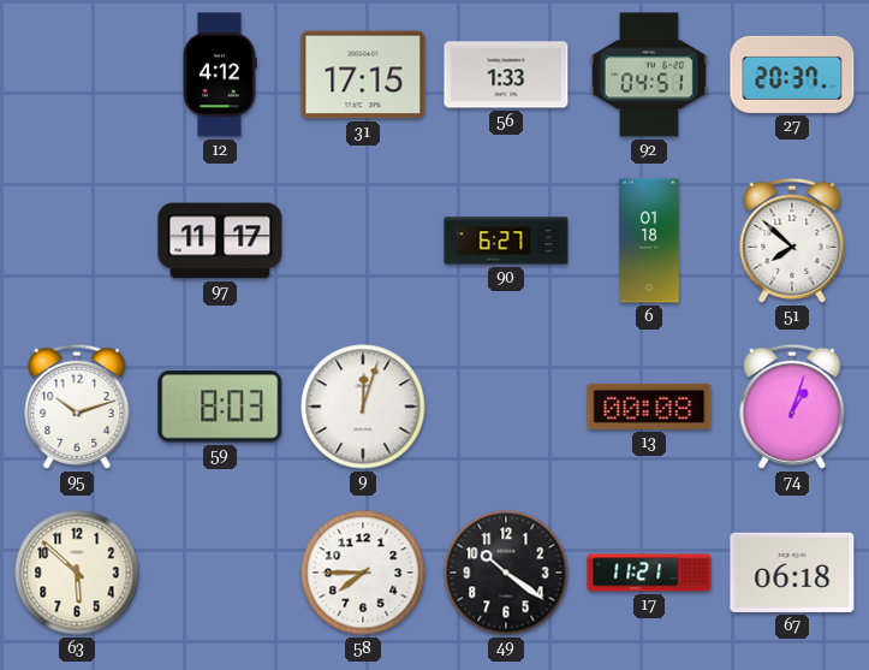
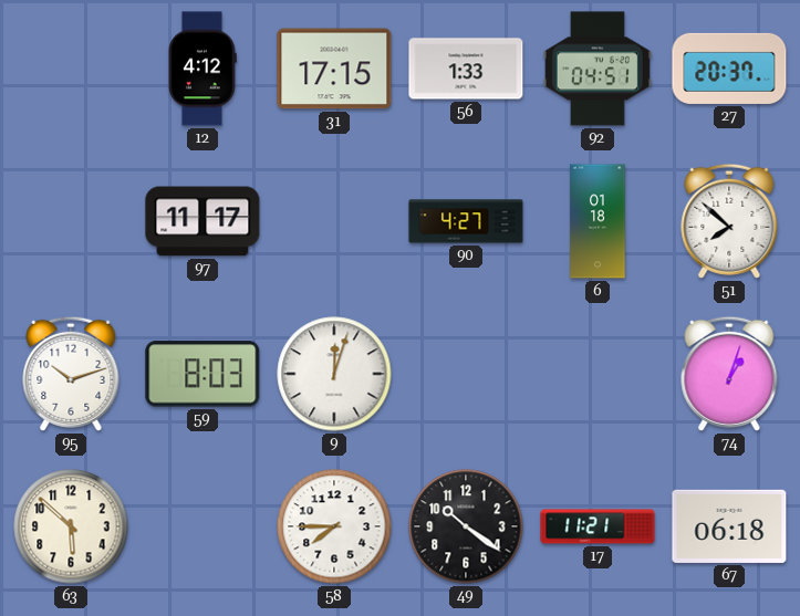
90: 6:27 -> 4:27 (466, 221)
13: 00:08 -> none (649, 407)
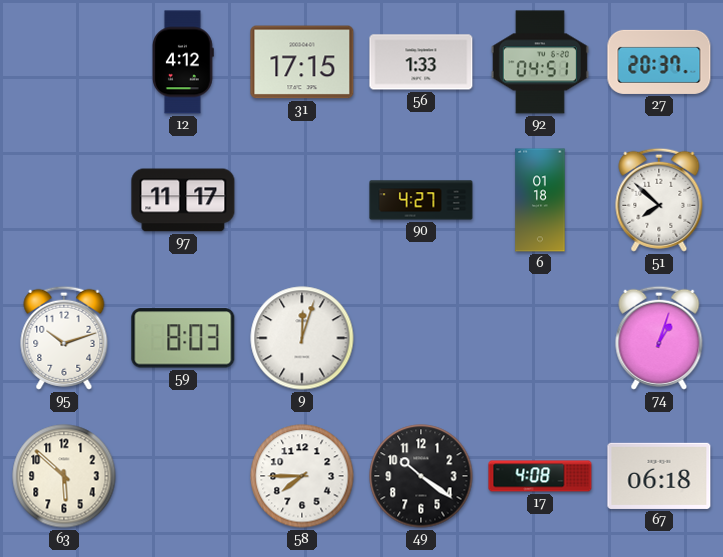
17: 11:21 -> 4:08 (540, 476)
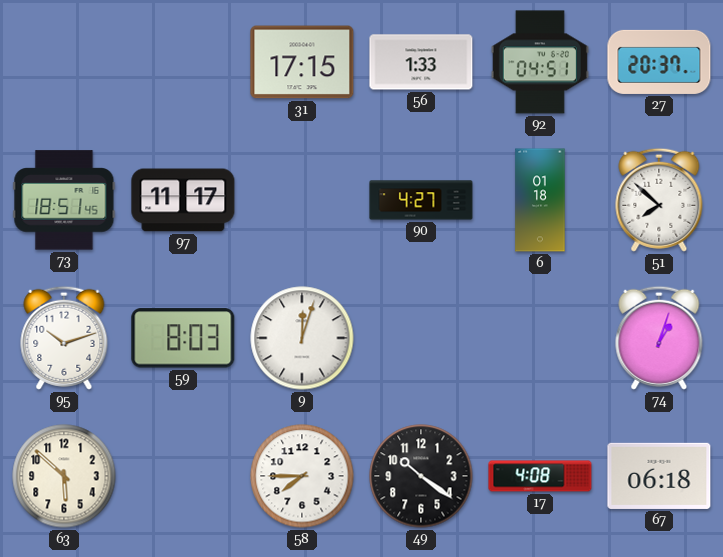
12: 4:12 -> none (183, 62)
73: none -> 18:51 (64, 200)
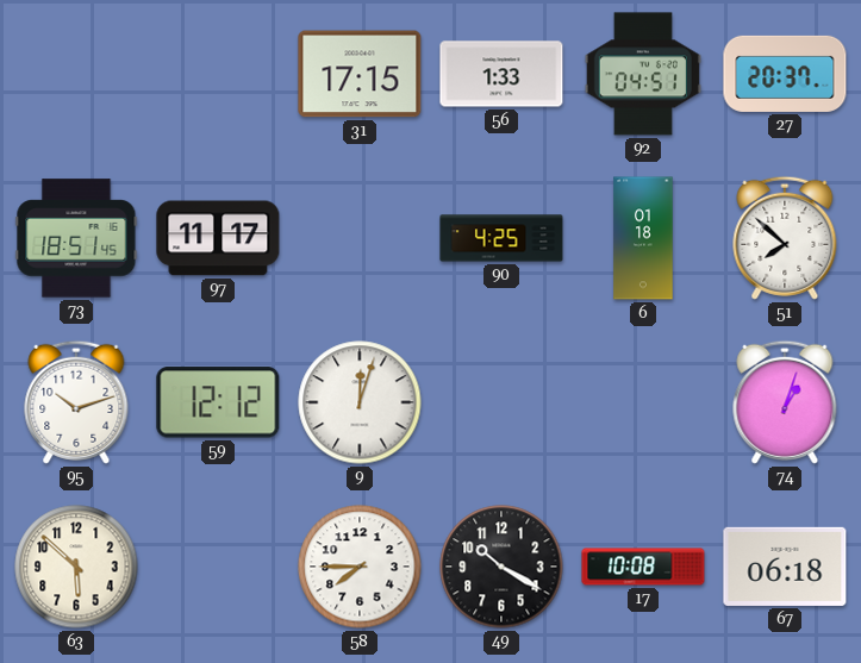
90: 4:27 -> 4:25 (501, 238)
59: 8:03 -> 12:12 (218, 402)
49: 10:21 -> 10:20 (501, 567)
17: 4:08 -> 10:08 (643, 567)
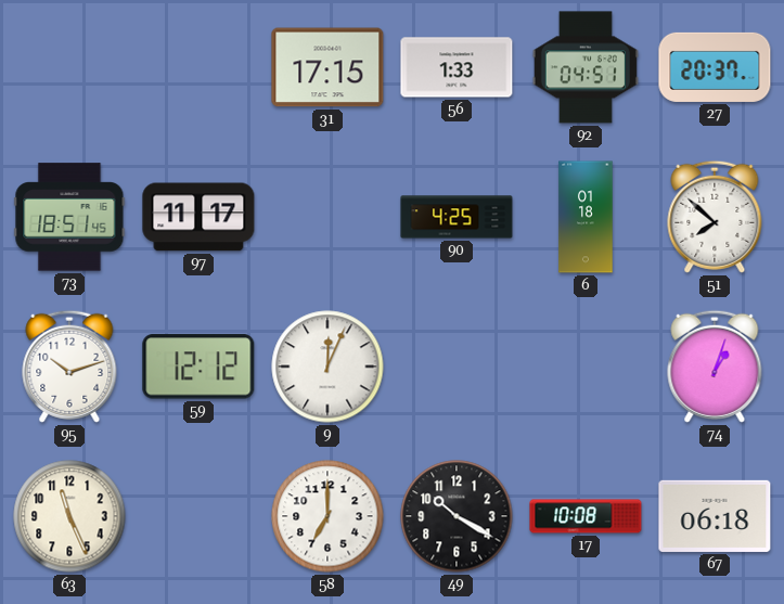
9: 12:03 -> 12:04 (327, 367)
63: 5:52 -> 11:26 (69, 516)
58: 7:45 -> 7:00 (327, 516)
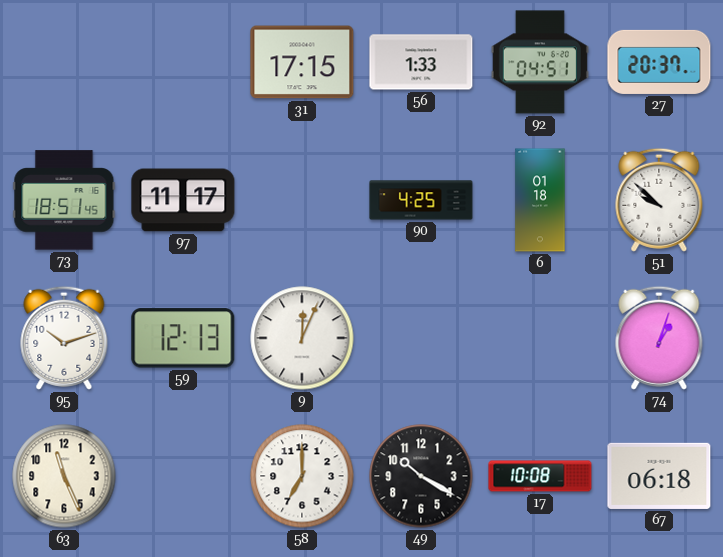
51: 7:52 -> 9:52 (659, 200)
59: 12:12 -> 12:13 (183, 338)
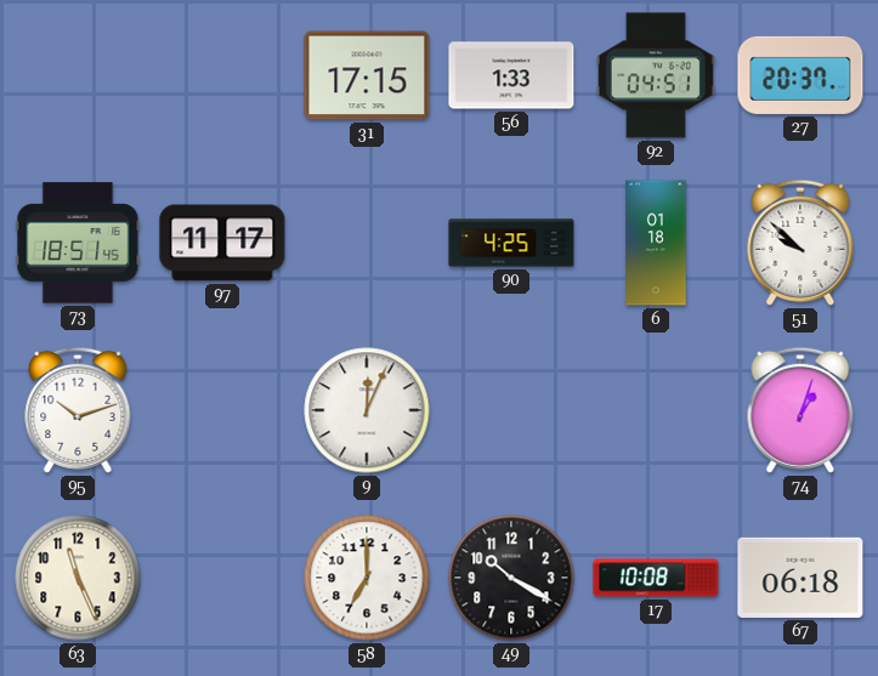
59: 12:13 -> none (183, 338)
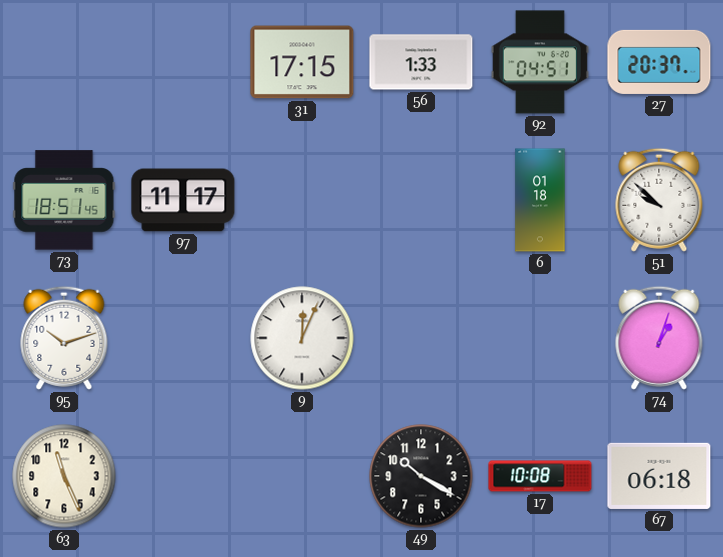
90: 4:25 -> none (511, 243)
58: 7:00 -> none (367, 578)
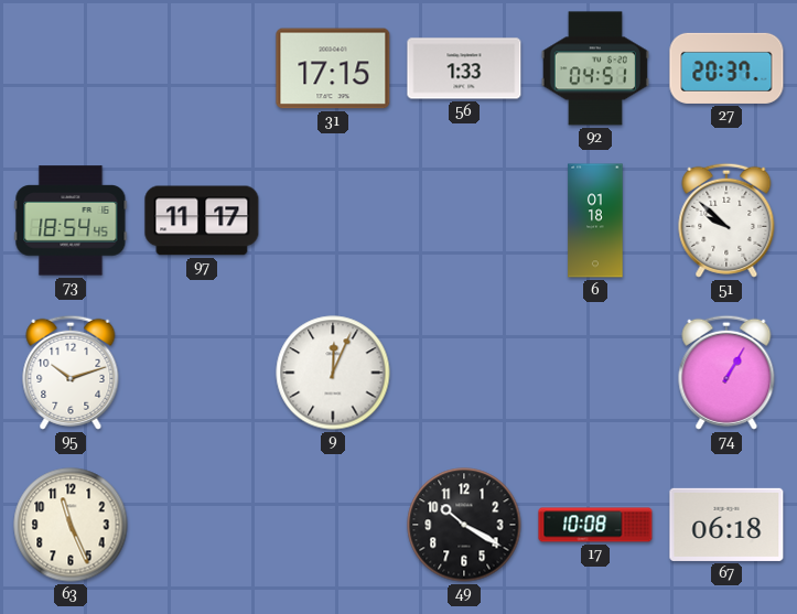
73: 18:51 -> 18:54 (71, 220)
74: 1:03 -> 1:05 (726, 373)
